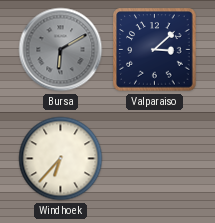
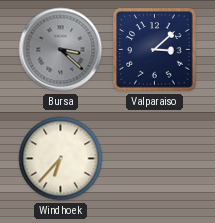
Bursa: 6:10 -> 3:22 (61, 50)
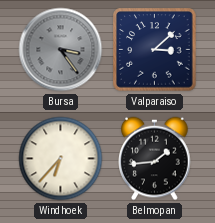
Bursa: 3:22 -> 3:24 (61, 50)
Belmopan: none -> 1:44 (155, 159)
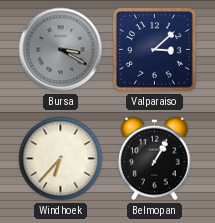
Bursa: 3:24 -> 3:20 (61, 50)
Belmopan: 1:44 -> 1:05 (155, 159)
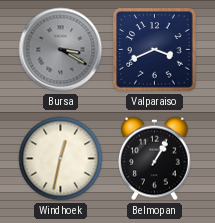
Valparaiso: 3:08 -> 3:41 (155, 50)
Windhoek: 6:37 -> 12:32 (61, 159)
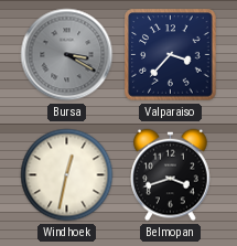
Valparaiso: 3:41 -> 3:37 (171, 55)
Belmopan: 1:05 -> 3:42 (171, 175)
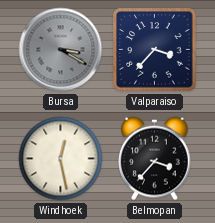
Windhoek: 12:32 -> 12:28 (61, 159)
Belmopan: 3:42 -> 3:37 (155, 159)
